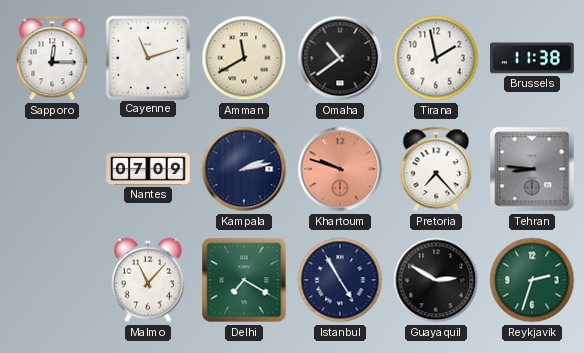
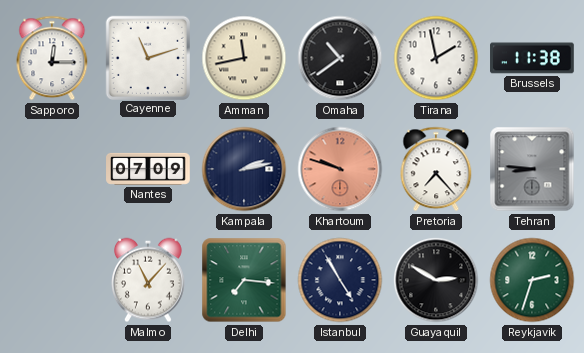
Amman: 11:40 -> 11:43 (244, 58)
Delhi: 7:20 -> 7:16 (244, 280)
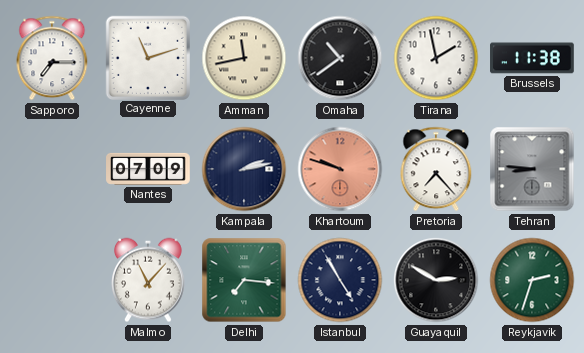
Sapporo: 12:15 -> 7:15 (52, 58)
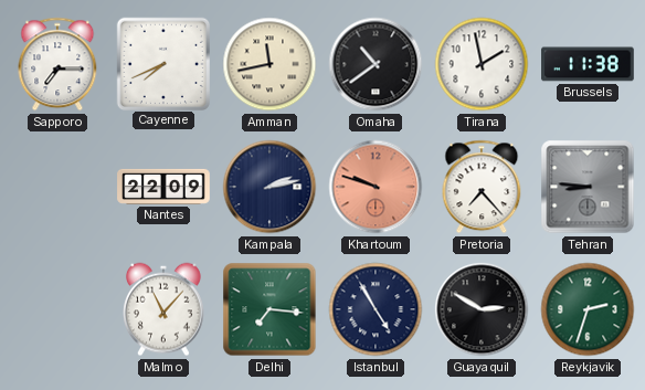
Cayenne: 11:12 -> 7:41 (162, 63)
Nantes: 07:09 -> 22:09 (163, 187)
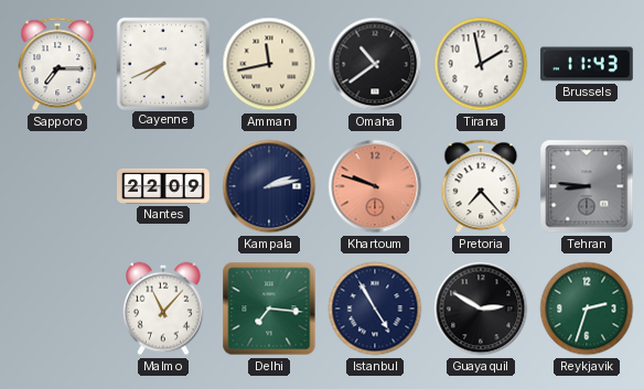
Brussels: 11:38 -> 11:43 (587, 64)
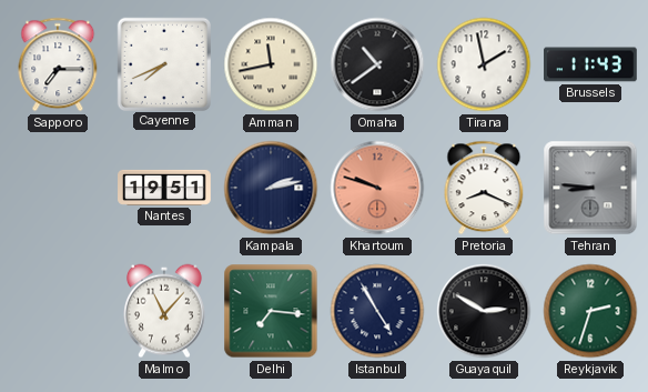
Nantes: 22:09 -> 19:51 (164, 188)
Pretoria: 7:23 -> 8:19 (484, 188)
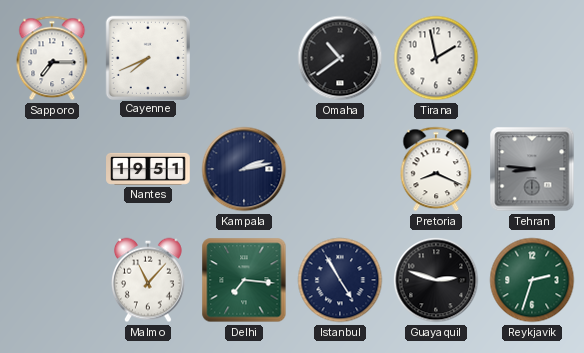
Amman: 11:43 -> none (271, 64)
Brussels: 11:43 -> none (590, 64)
Khartoum: 9:48 -> none (377, 188)
Guayaquil: 2:50 -> 2:48 (436, 280)
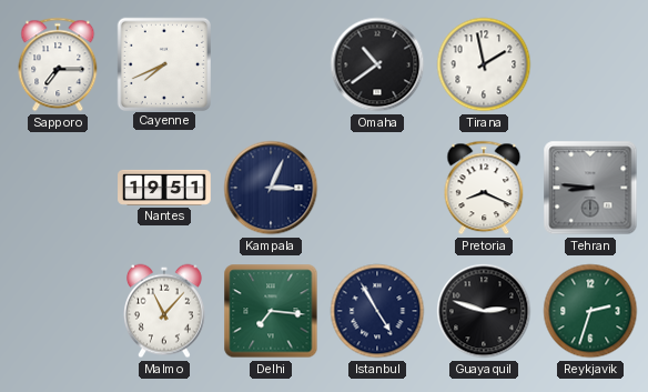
Kampala: 2:13 -> 3:04 (271, 188)
